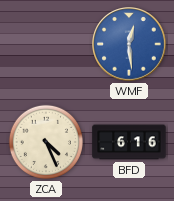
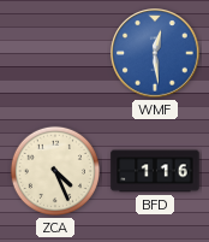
BFD: 6:16 -> 1:16 (155, 171)
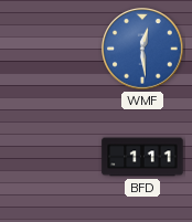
ZCA: 4:26 -> none (55, 171)
BFD: 1:16 -> 1:11 (142, 157)
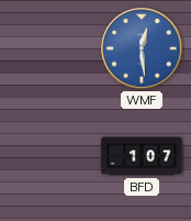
BFD: 1:11 -> 1:07 (142, 156)
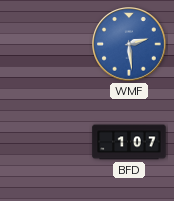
WMF: 12:29 -> 2:29 (129, 44)
